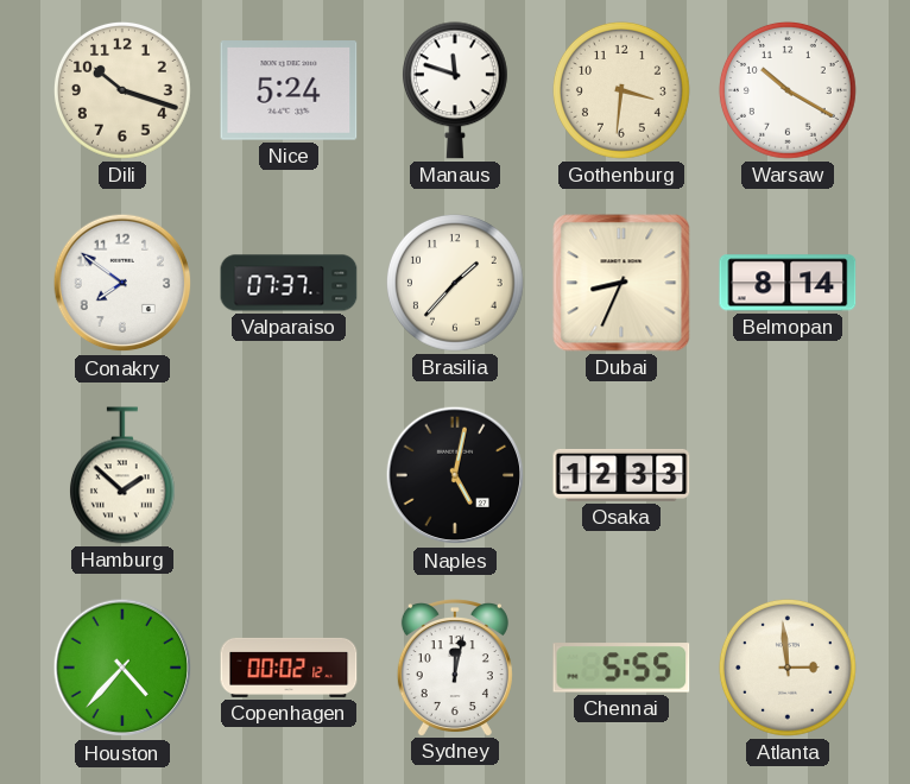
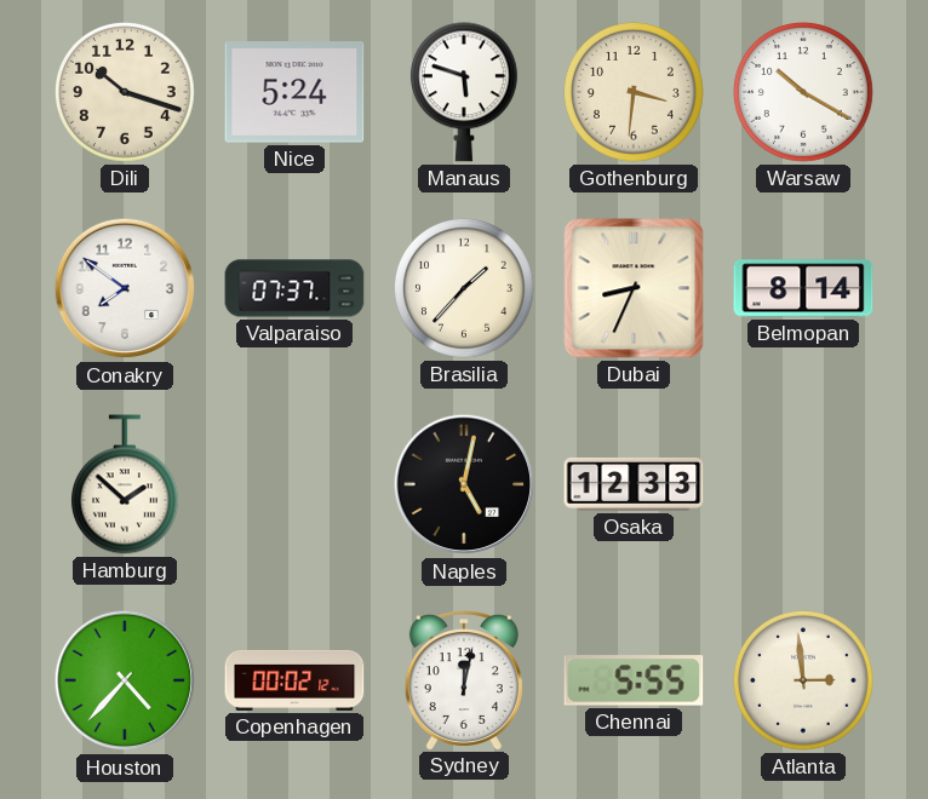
Manaus: 11:48 -> 5:48 (464, 92)
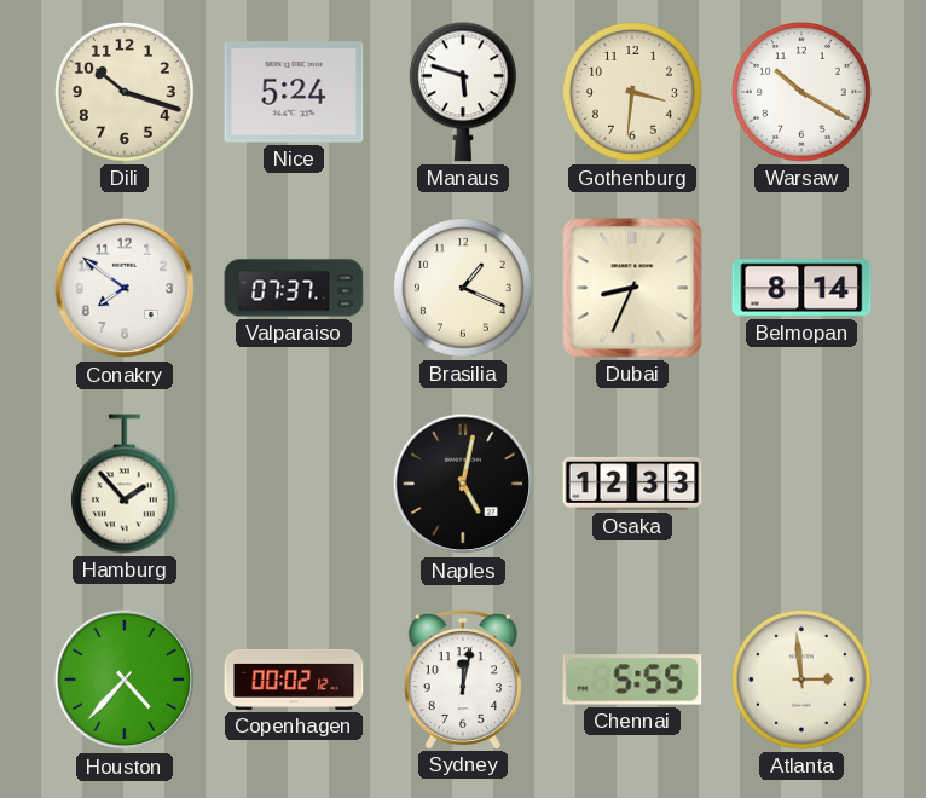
Brasilia: 1:37 -> 1:19 (463, 288)
Hamburg: 1:52 -> 1:53 (125, 484)
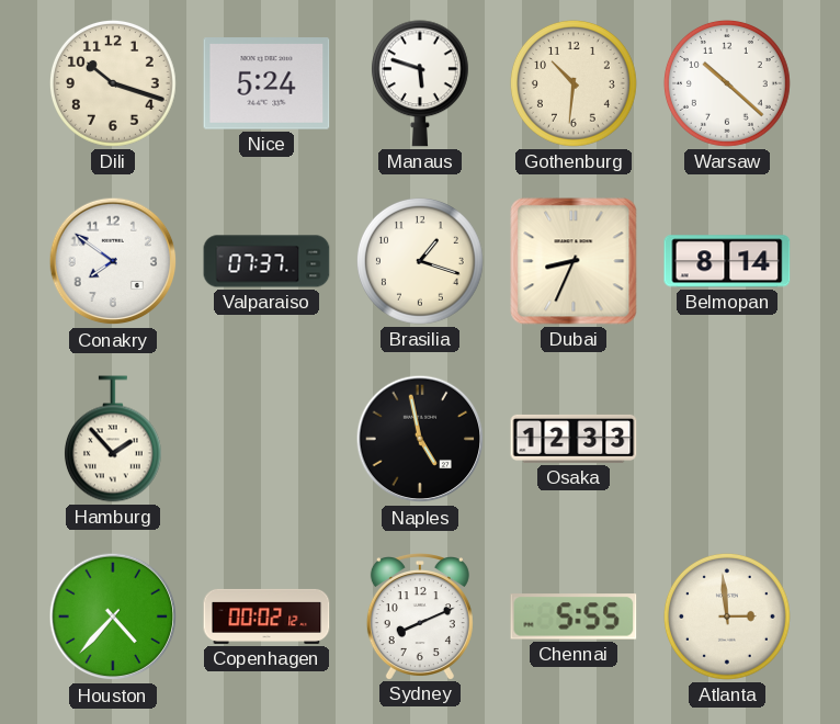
Gothenburg: 3:31 -> 10:31 (574, 83)
Warsaw: 10:20 -> 10:22 (727, 83)
Brasilia: 1:19 -> 1:18 (420, 261)
Naples: 5:02 -> 4:58 (420, 439)
Sydney: 12:02 -> 8:11 (420, 616)
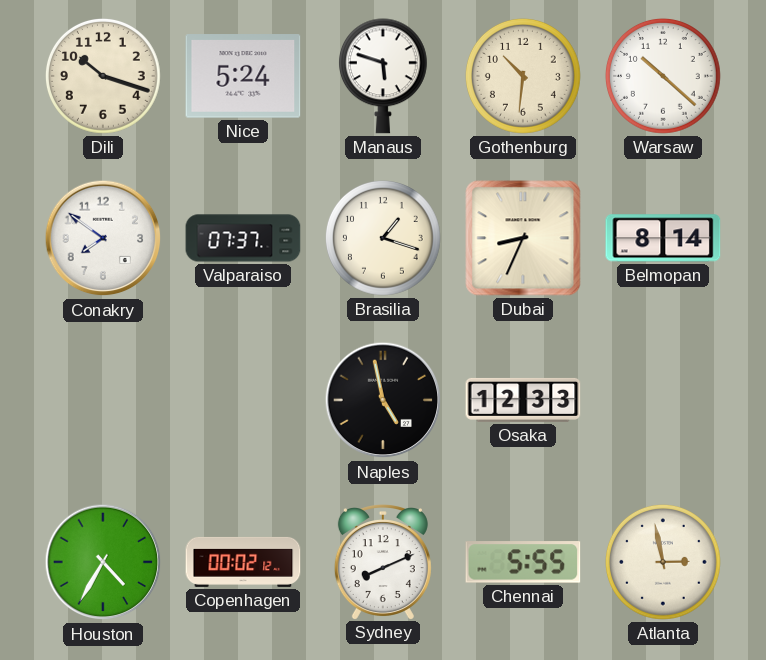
Hamburg: 1:53 -> none (113, 439)
Houston: 4:37 -> 4:35 (103, 562)
Atlanta: 2:59 -> 2:58 (663, 562)
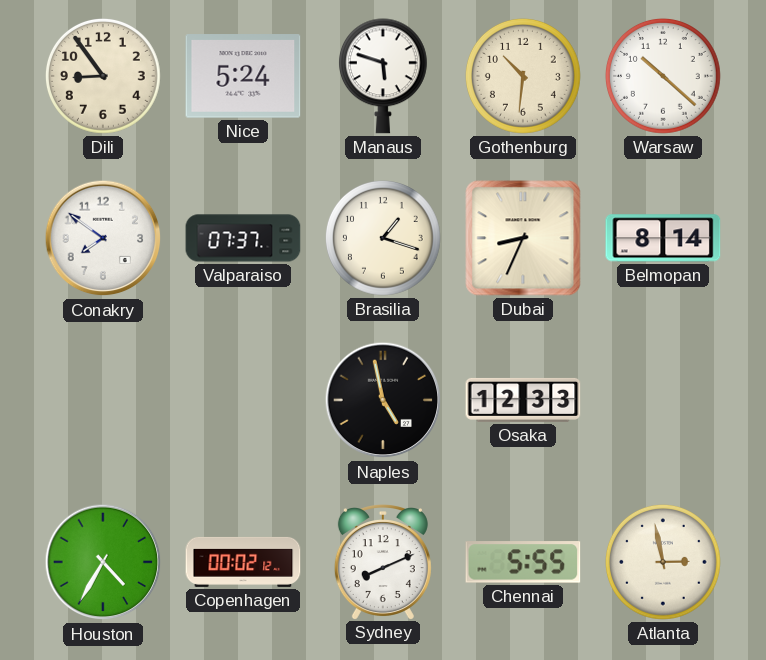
Dili: 10:18 -> 8:54 (103, 76)
